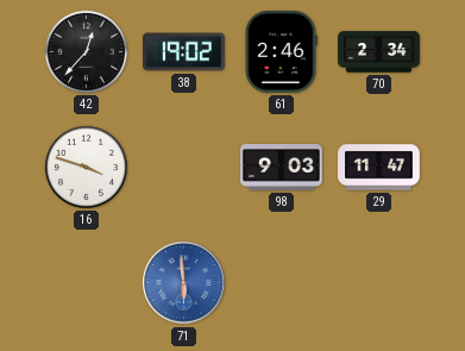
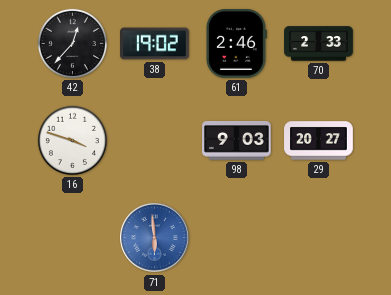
70: 2:34 -> 2:33 (319, 44)
29: 11:47 -> 20:27 (319, 141)
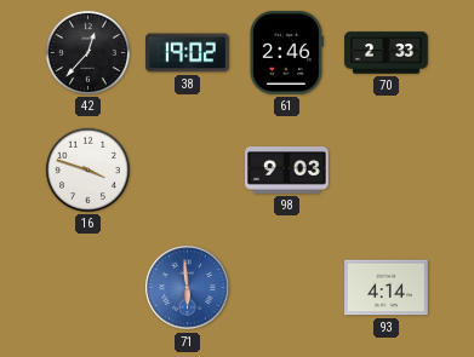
29: 20:27 -> none (319, 141)
93: none -> 4:14 (387, 288)
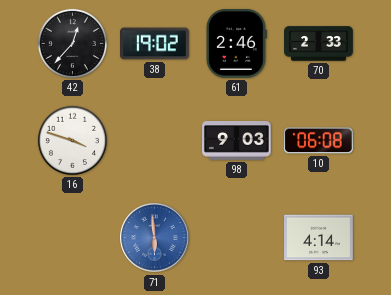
10: none -> 06:08 (318, 141)
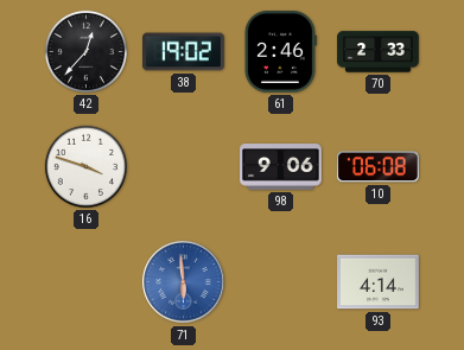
98: 9:03 -> 9:06 (281, 167)
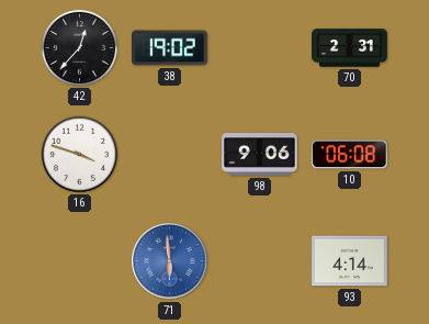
61: 2:46 -> none (280, 52)
70: 2:33 -> 2:31 (350, 48)
